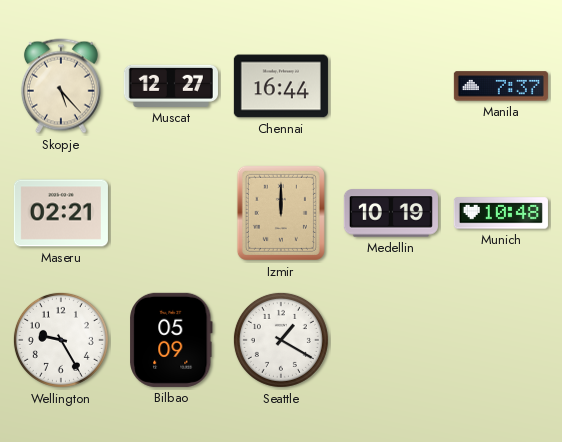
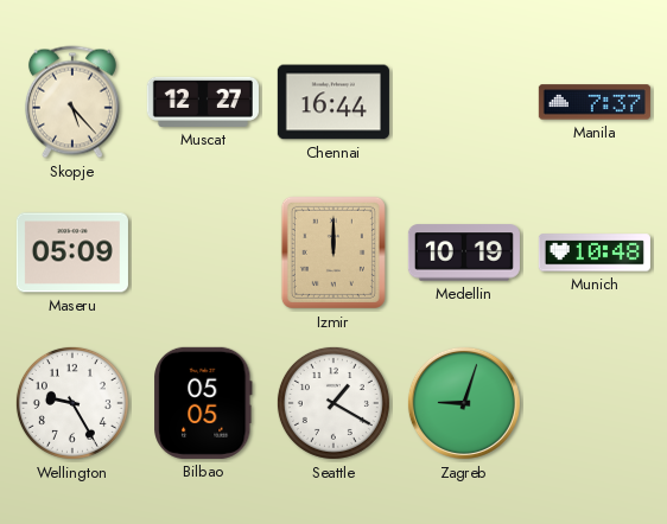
Maseru: 02:21 -> 05:09 (72, 253)
Bilbao: 05:09 -> 05:05 (203, 403)
Zagreb: none -> 9:03 (464, 403)
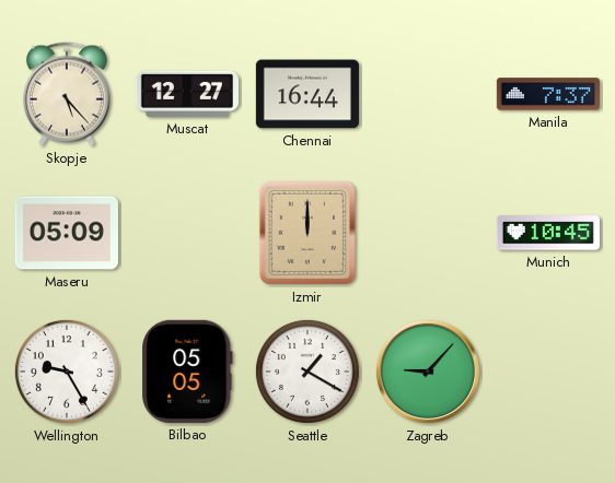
Medellin: 10:19 -> none (464, 253)
Munich: 10:48 -> 10:45 (548, 233)
Zagreb: 9:03 -> 9:07 (428, 372)
